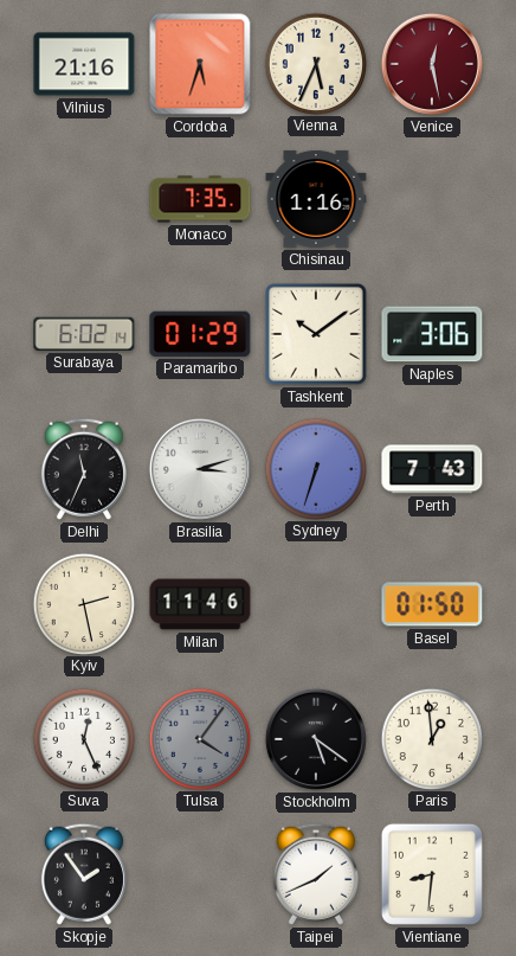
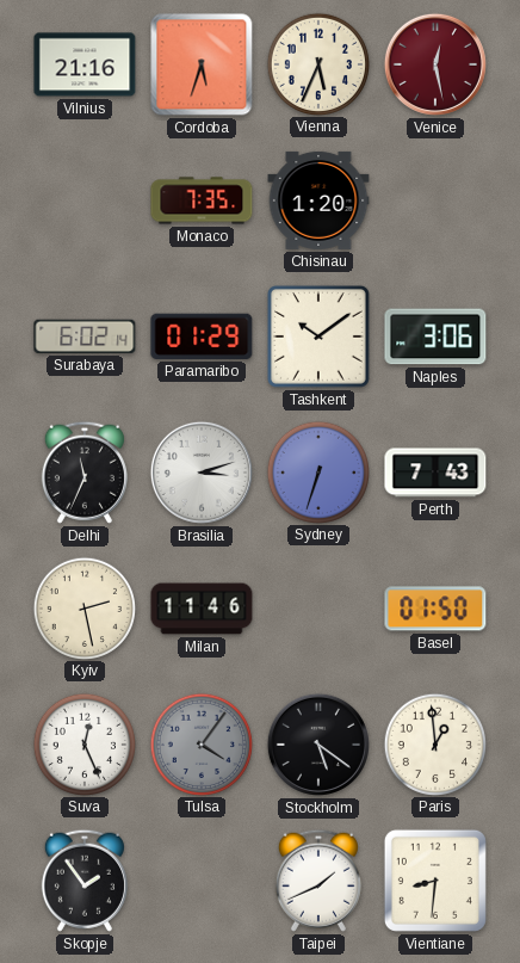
Chisinau: 1:16 -> 1:20 (318, 200)
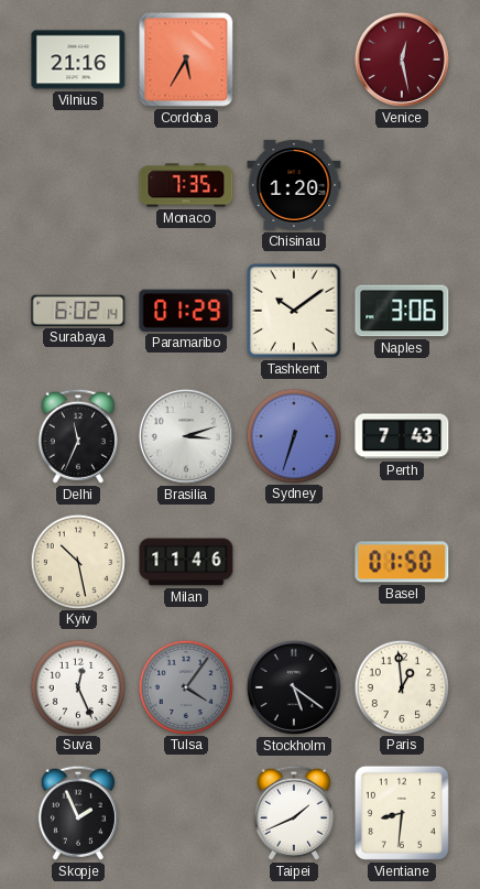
Cordoba: 5:33 -> 5:35 (186, 59)
Vienna: 5:34 -> none (317, 63)
Kyiv: 2:28 -> 10:28 (77, 561)
Skopje: 1:54 -> 1:56 (78, 813)
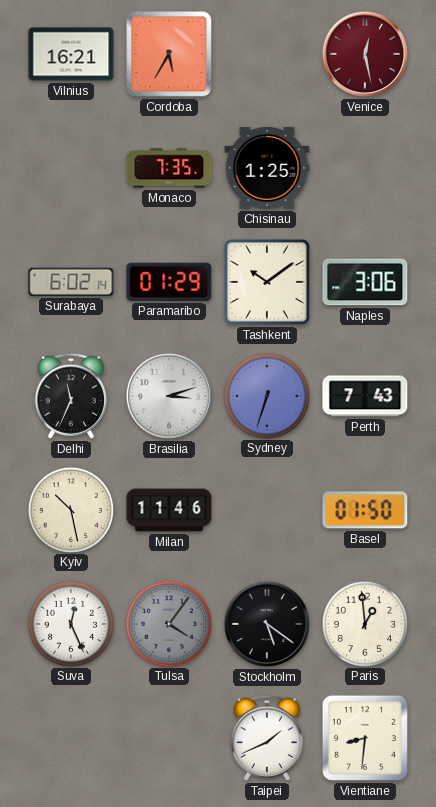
Vilnius: 21:16 -> 16:21 (71, 54)
Chisinau: 1:20 -> 1:25 (267, 168)
Skopje: 1:56 -> none (78, 813)
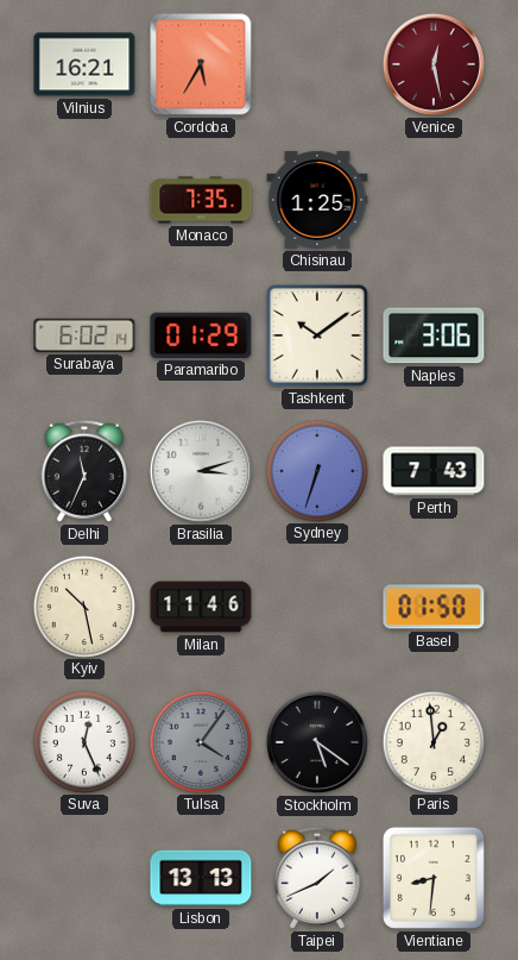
Lisbon: none -> 13:13 (201, 878)
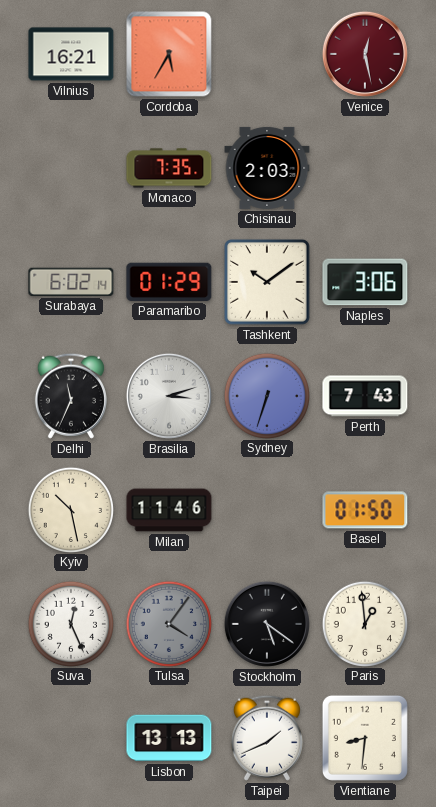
Chisinau: 1:25 -> 2:03 (267, 168)
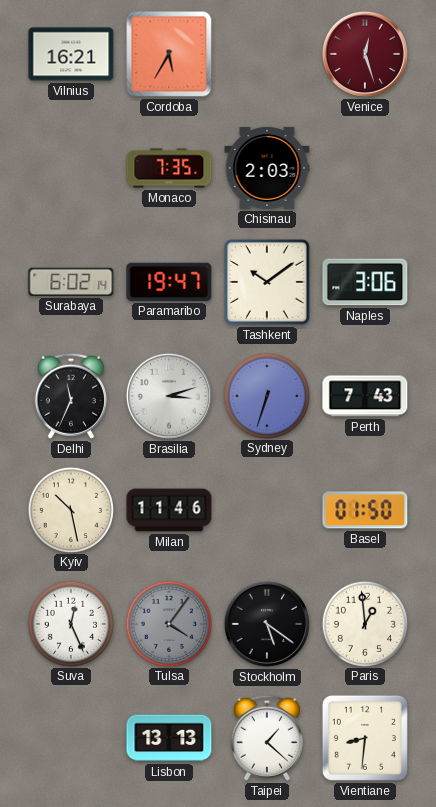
Venice: 12:28 -> 12:27 (365, 54)
Paramaribo: 01:29 -> 19:47 (169, 282)
Taipei: 1:41 -> 1:22 (267, 738)
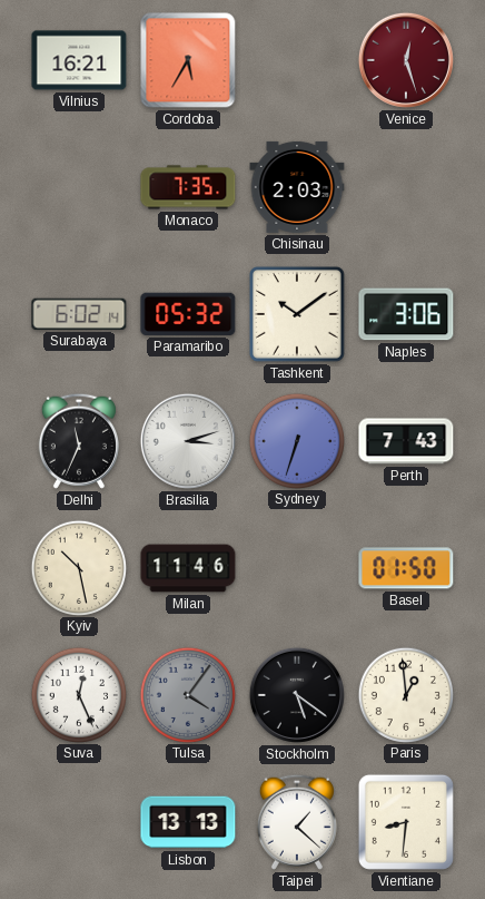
Paramaribo: 19:47 -> 05:32 (188, 314)
